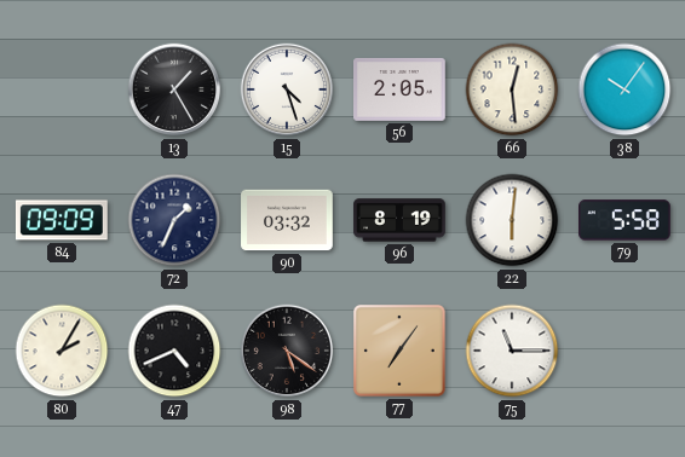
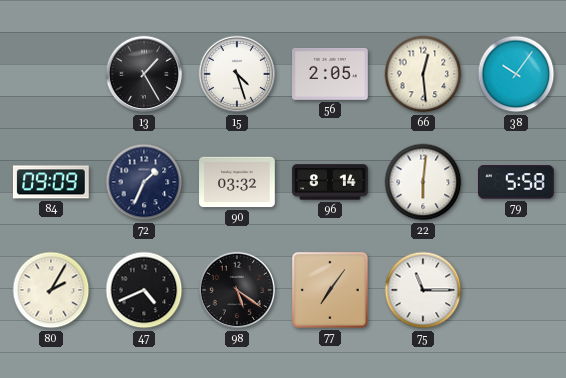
96: 8:19 -> 8:14 (330, 182)
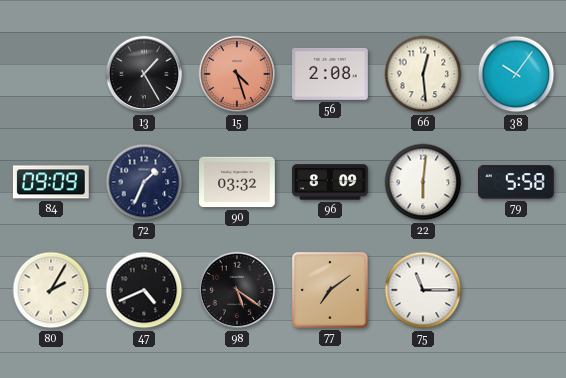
15 dial: white -> salmon (237, 74)
56: 2:05 -> 2:08 (331, 75)
96: 8:14 -> 8:09 (330, 182)
77: 7:06 -> 7:09 (331, 291)
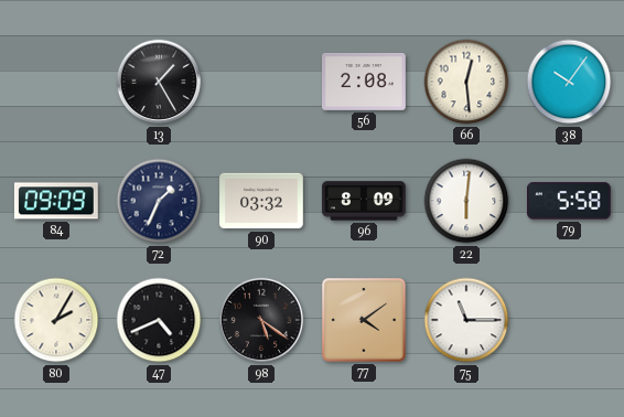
15: 4:27 -> none (237, 74)
77: 7:09 -> 4:09 (365, 321)
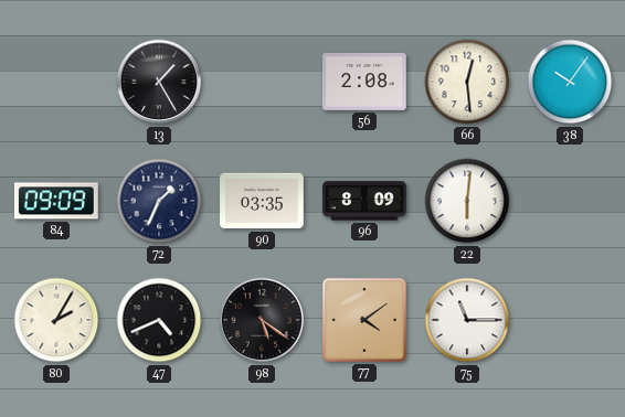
90: 03:32 -> 03:35 (262, 201)
79: 5:58 -> none (570, 201)
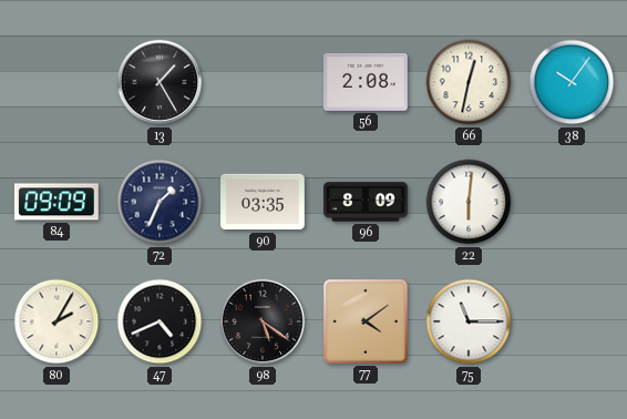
66: 12:29 -> 12:32 (469, 82)
